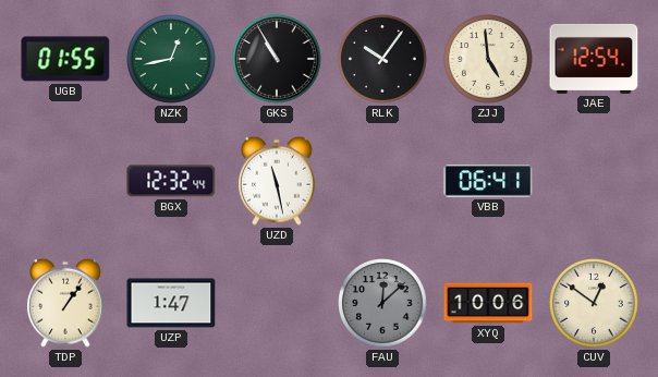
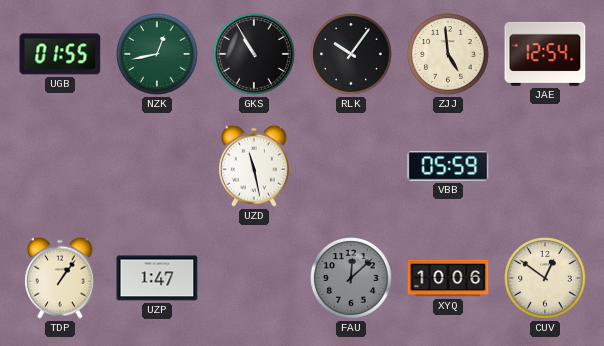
BGX: 12:32 -> none (171, 181)
VBB: 06:41 -> 05:59 (448, 166)
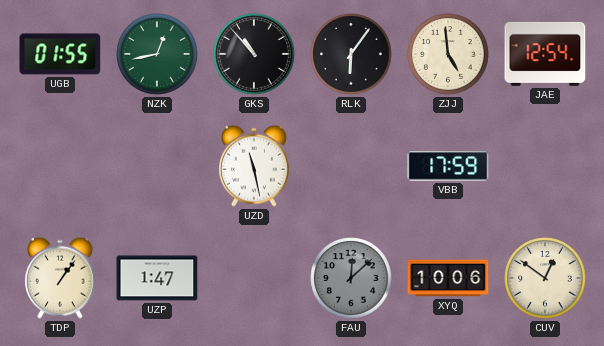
GKS: 10:55 -> 10:53 (254, 54)
RLK: 10:06 -> 6:06 (351, 54)
VBB: 05:59 -> 17:59 (448, 166)
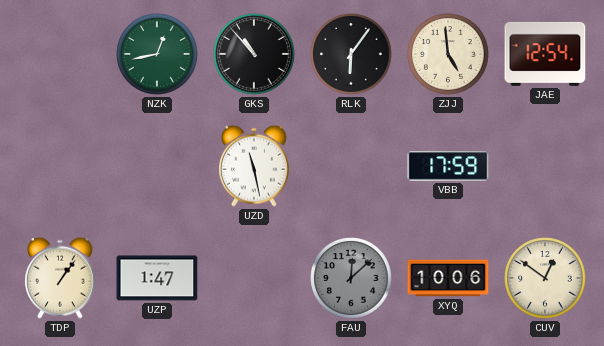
UGB: 01:55 -> none (60, 54)
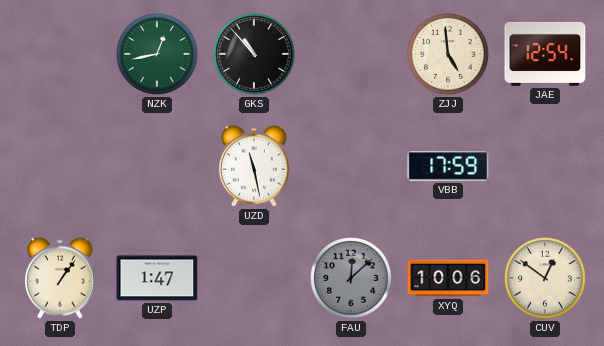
RLK: 6:06 -> none (351, 54)
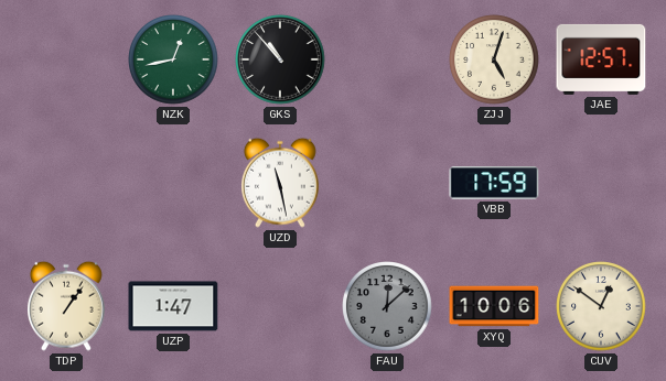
ZJJ: 4:59 -> 5:03 (494, 59)
JAE: 12:54 -> 12:57 (601, 59)
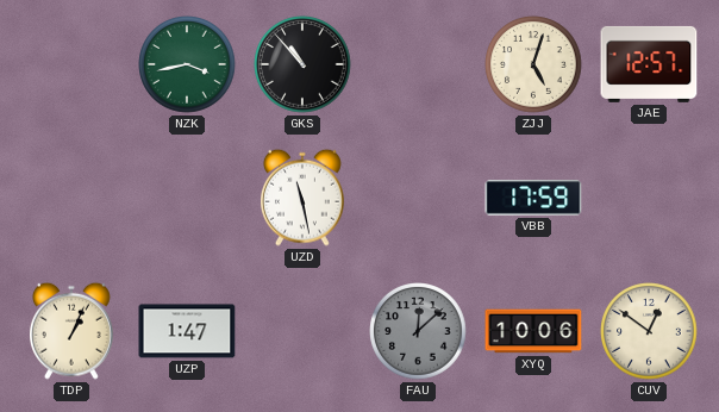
NZK: 12:43 -> 3:43 (187, 64)
TDP: 1:06 -> 1:04 (73, 331)
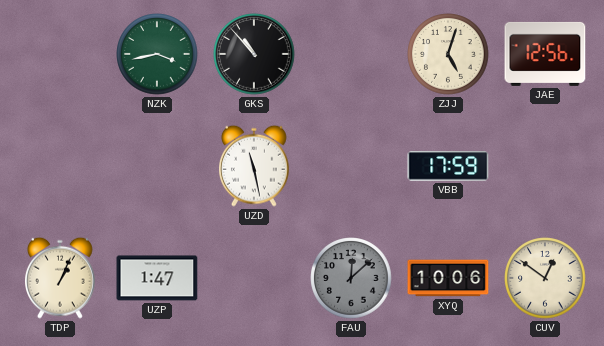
JAE: 12:57 -> 12:56 (545, 54)
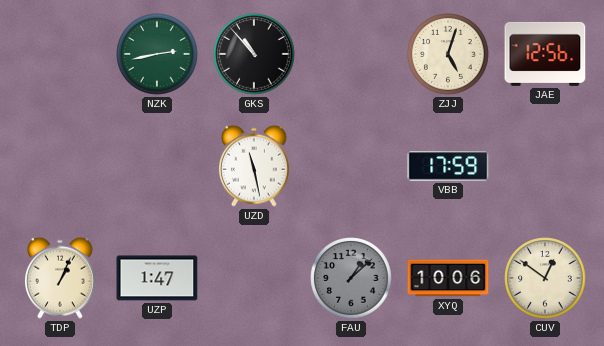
NZK: 3:43 -> 2:43 (157, 54)
FAU: 12:08 -> 1:08 (351, 278)
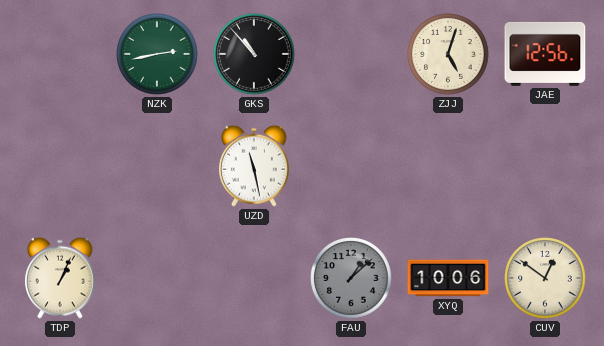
VBB: 17:59 -> none (448, 166)
UZP: 1:47 -> none (157, 278)
